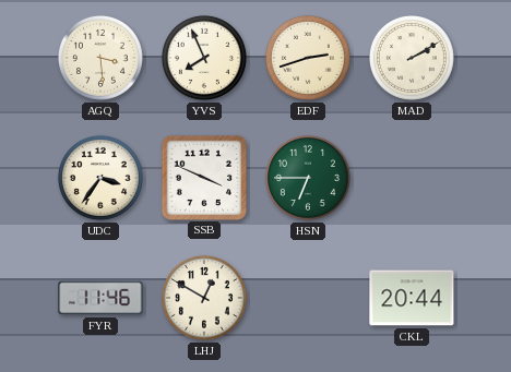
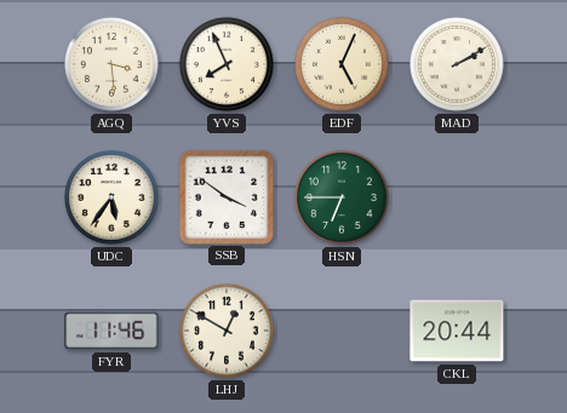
EDF: 2:42 -> 5:04 (342, 64)
UDC: 3:36 -> 5:36 (111, 197)
SSB: 3:49 -> 3:51 (225, 196)
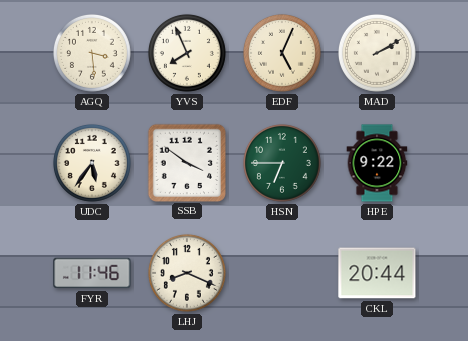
HPE: none -> 9:22 (377, 163)
LHJ: 12:50 -> 8:19 (187, 273)
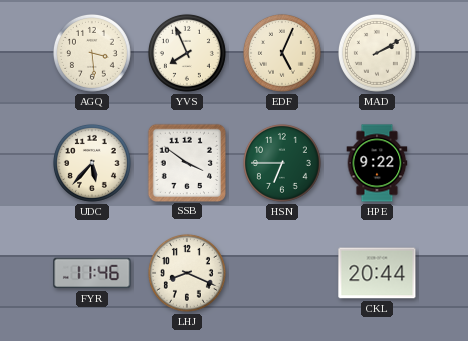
UDC: 5:36 -> 5:37 (92, 163)
